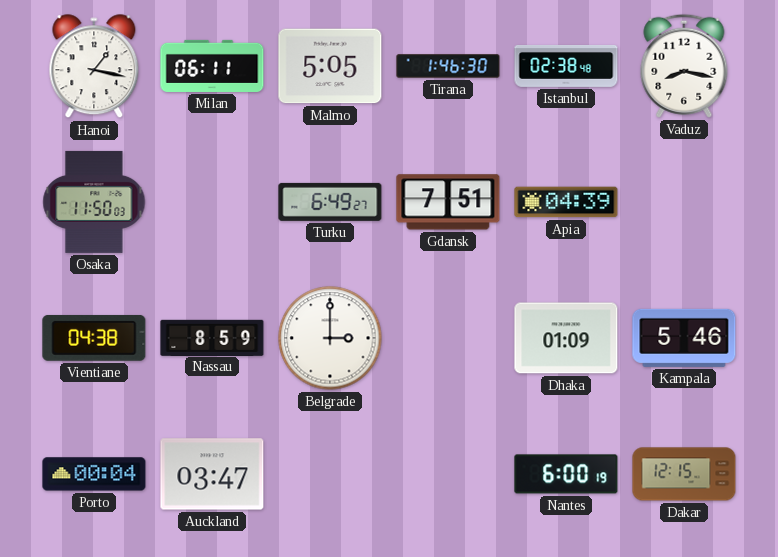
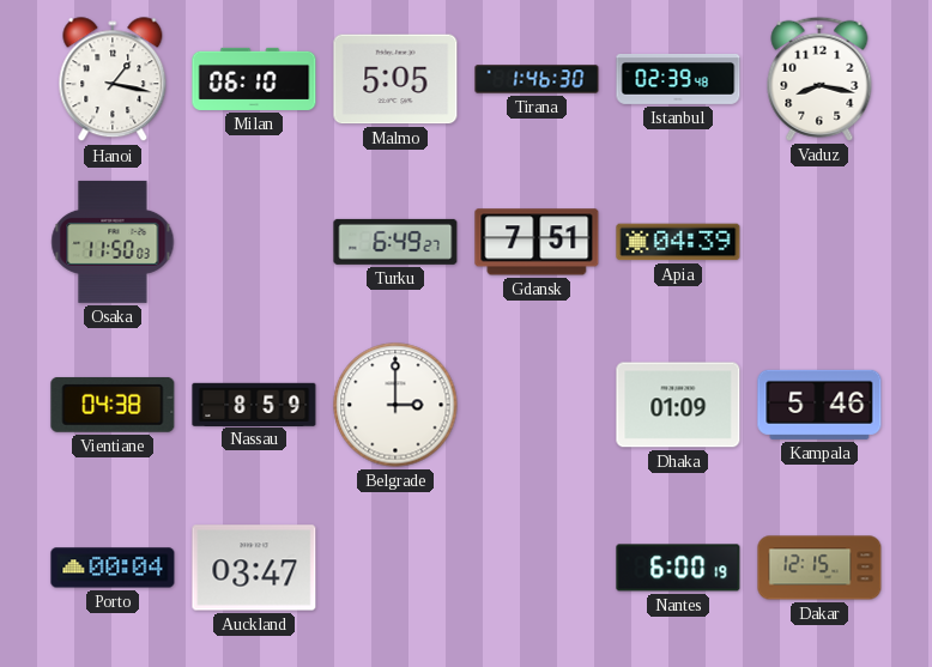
Milan: 06:11 -> 06:10 (254, 79)
Istanbul: 02:38 -> 02:39 (678, 80)
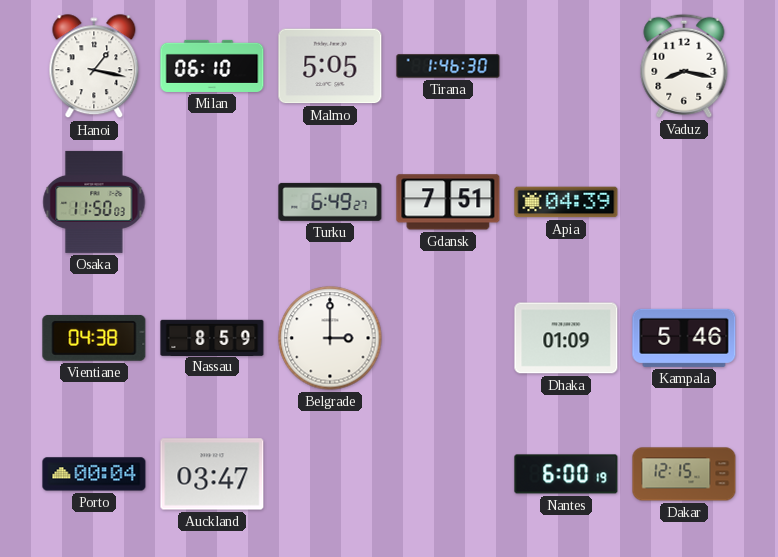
Istanbul: 02:39 -> none (678, 80)
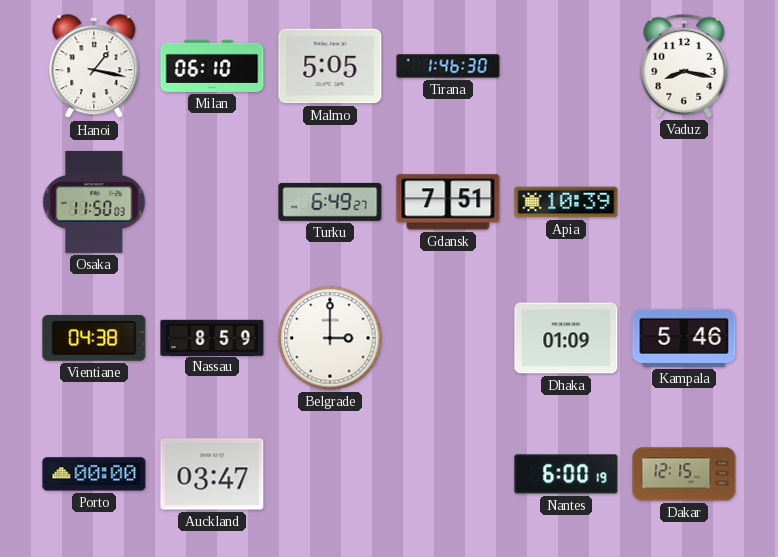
Apia: 04:39 -> 10:39 (566, 202)
Porto: 00:04 -> 00:00 (94, 474)
